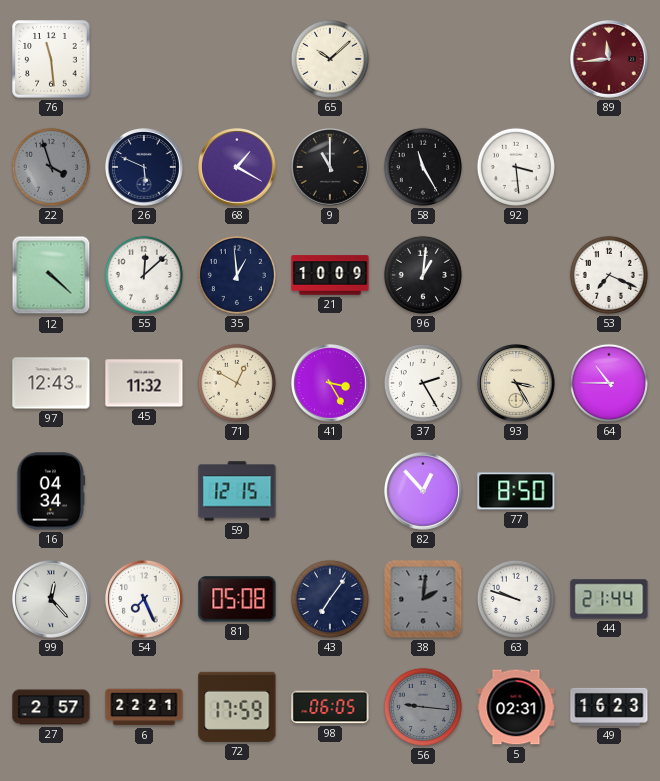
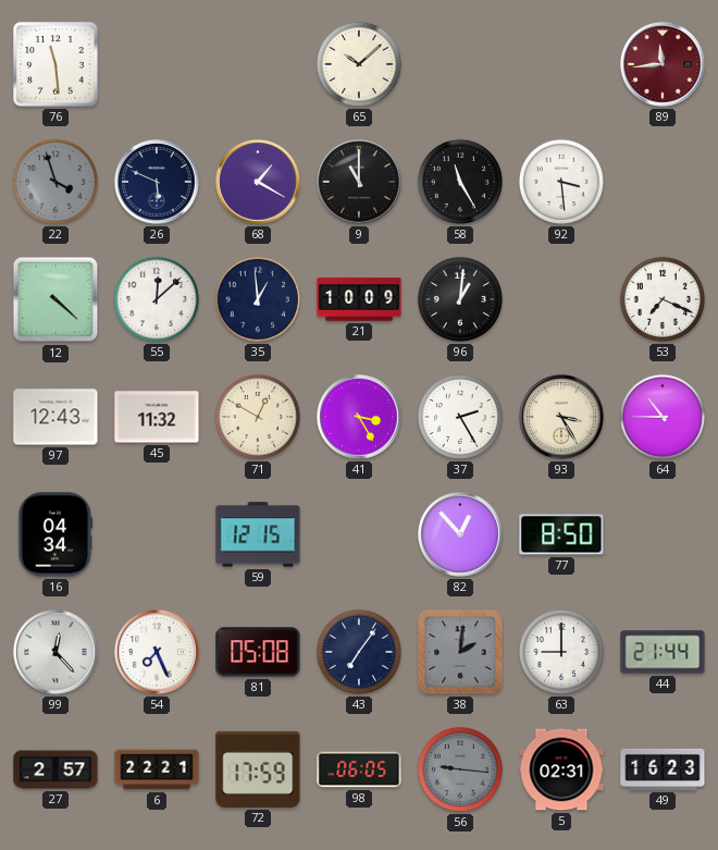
63: 9:48 -> 9:00 (561, 652)
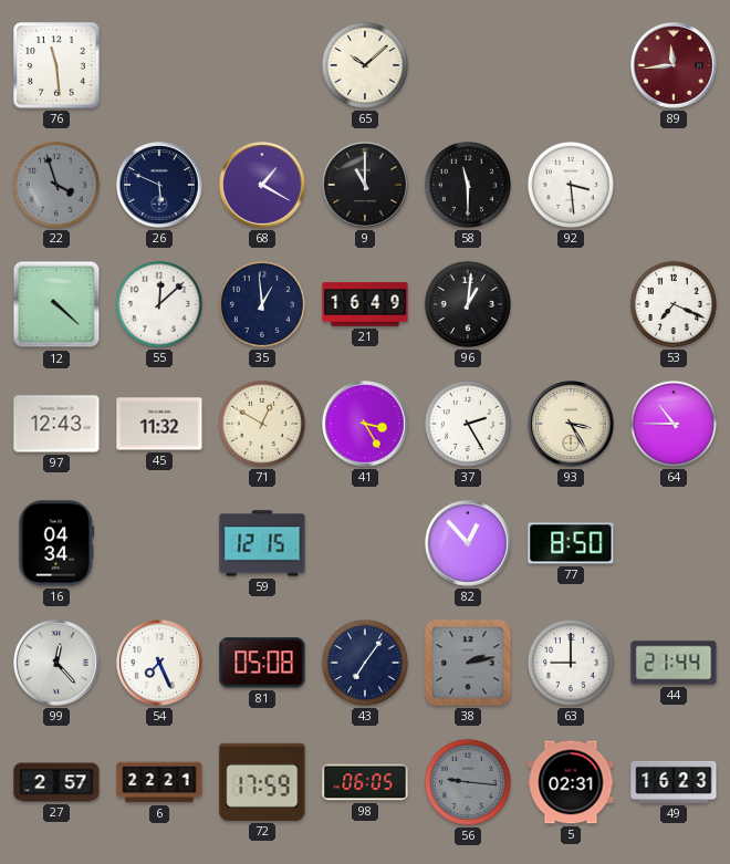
58: 11:25 -> 11:30 (468, 185)
21: 10:09 -> 16:49 (365, 304)
38: 2:01 -> 2:13 (468, 663)
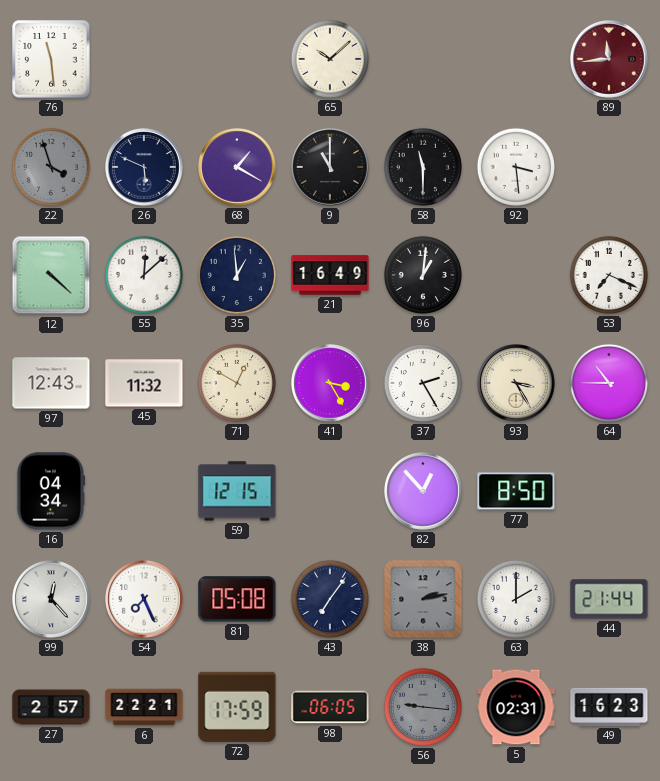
63: 9:00 -> 2:00 (516, 599)
